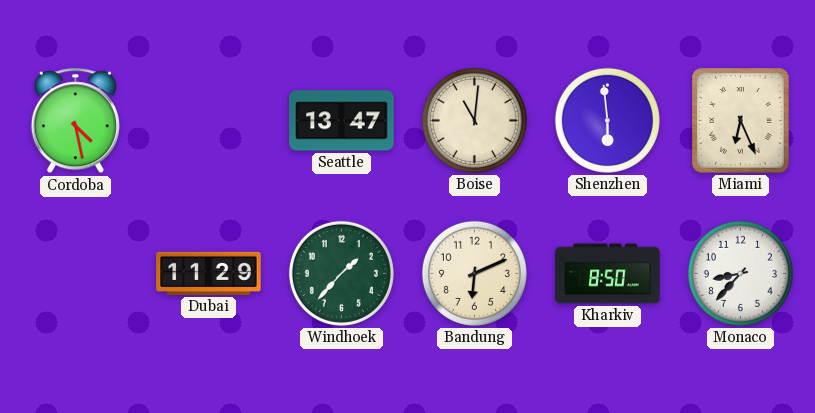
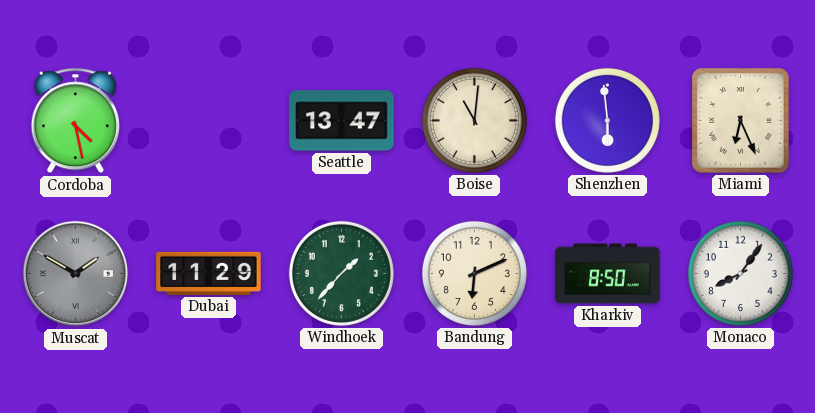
Muscat: none -> 1:50 (76, 274)
Monaco: 8:37 -> 8:06 (740, 273)
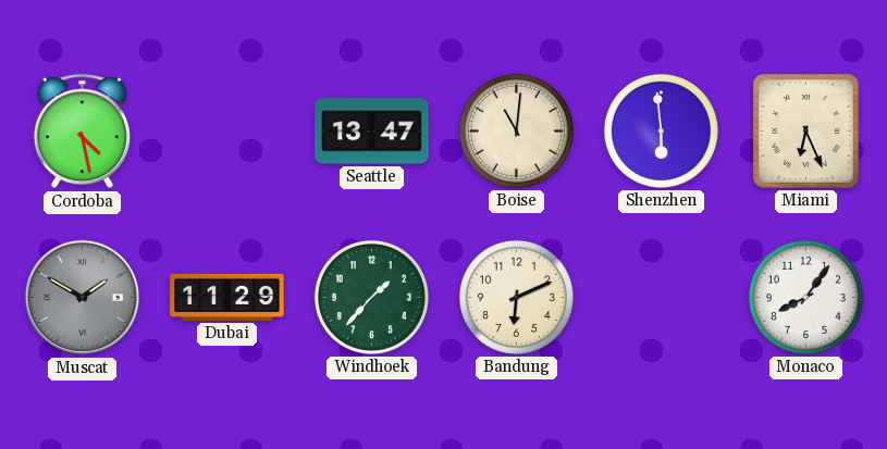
Kharkiv: 8:50 -> none (608, 274)
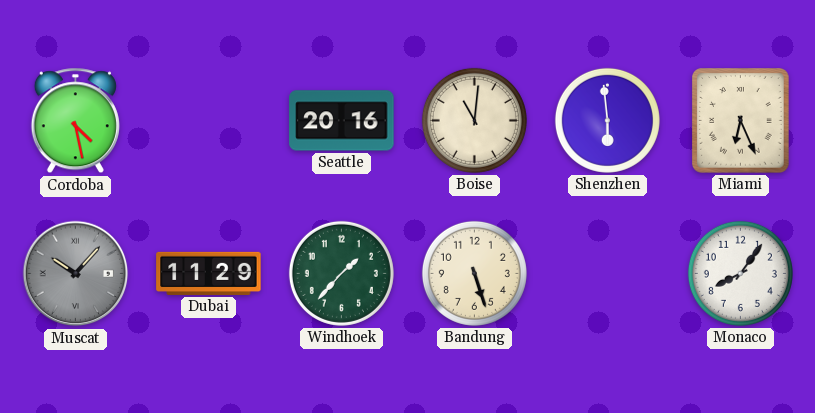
Seattle: 13:47 -> 20:16 (342, 121)
Muscat: 1:50 -> 10:07 (76, 274)
Bandung: 6:11 -> 5:27 (474, 273)
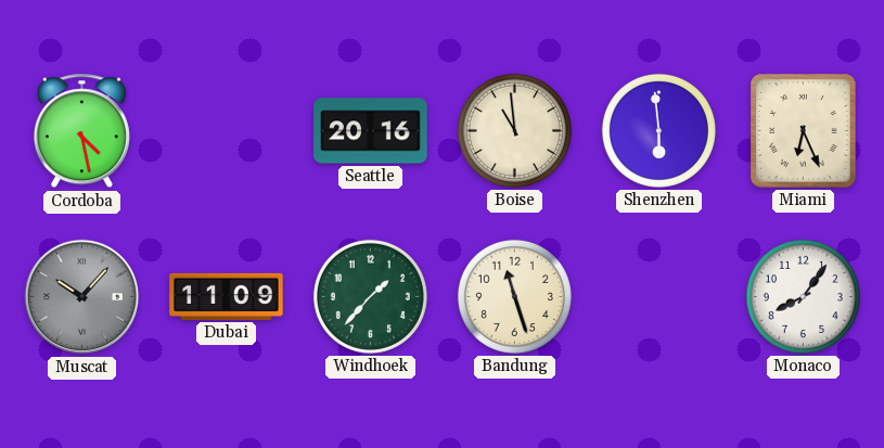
Boise: 11:01 -> 10:59 (514, 130)
Dubai: 11:29 -> 11:09 (227, 296)
Bandung: 5:27 -> 11:27 (514, 296)
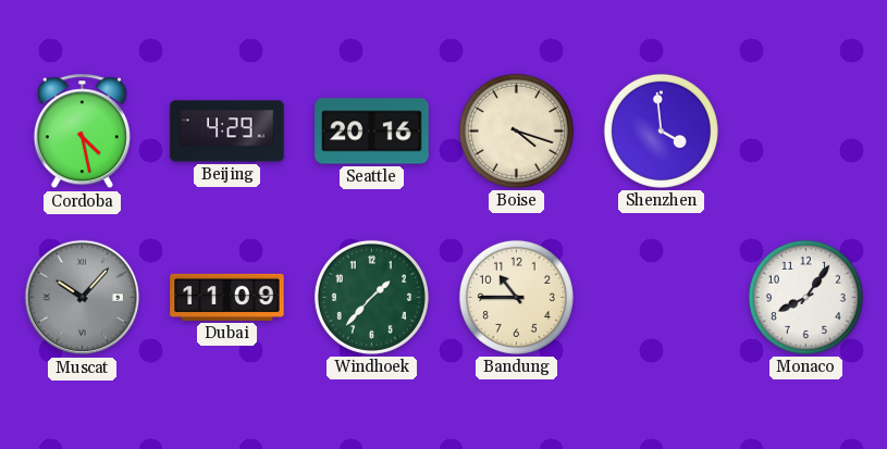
Beijing: none -> 4:29 (227, 132)
Boise: 10:59 -> 4:18 (516, 130)
Shenzhen: 5:59 -> 3:59 (661, 130)
Miami: 6:26 -> none (804, 131)
Bandung: 11:27 -> 10:45 (516, 297)
